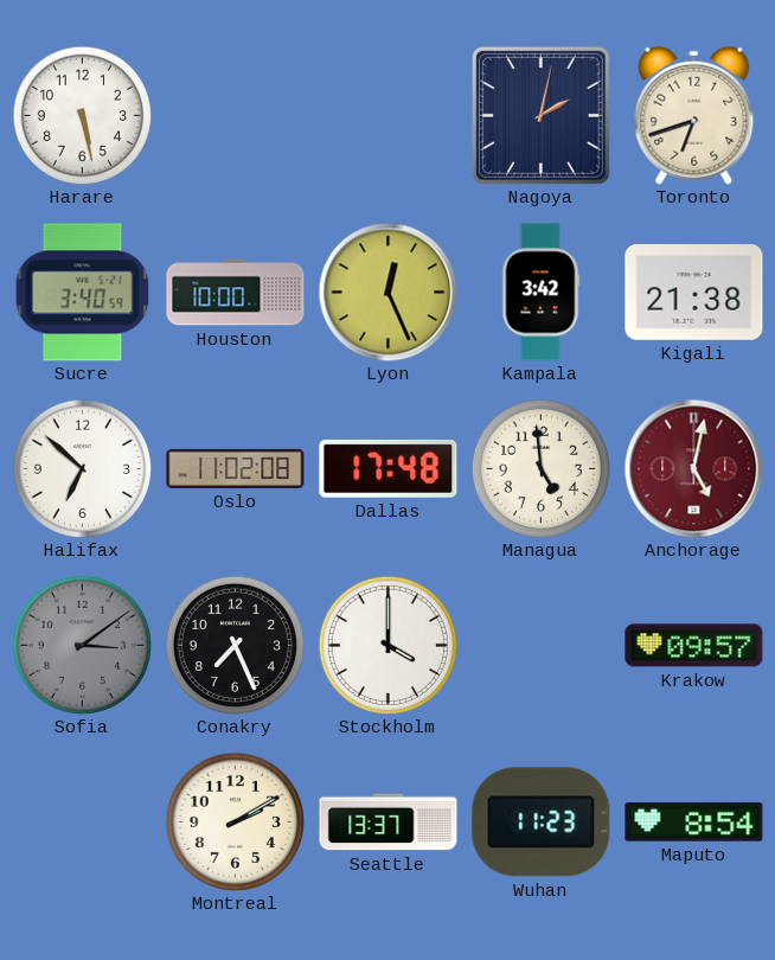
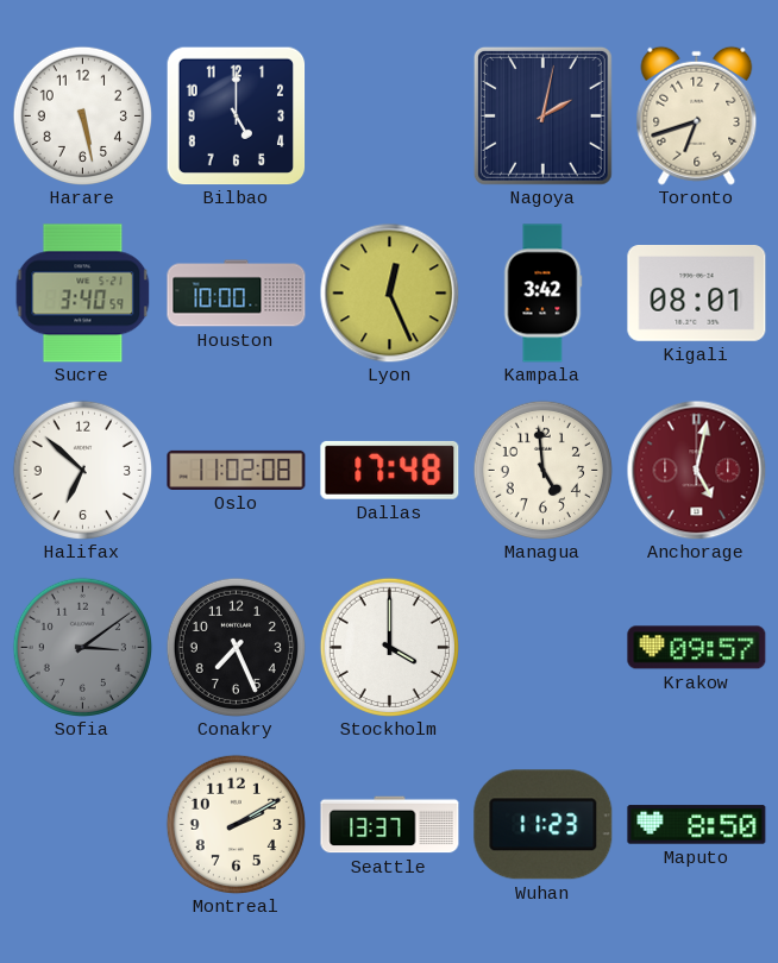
Bilbao: none -> 5:00 (236, 115)
Kigali: 21:38 -> 08:01 (697, 294)
Maputo: 8:54 -> 8:50 (697, 825)
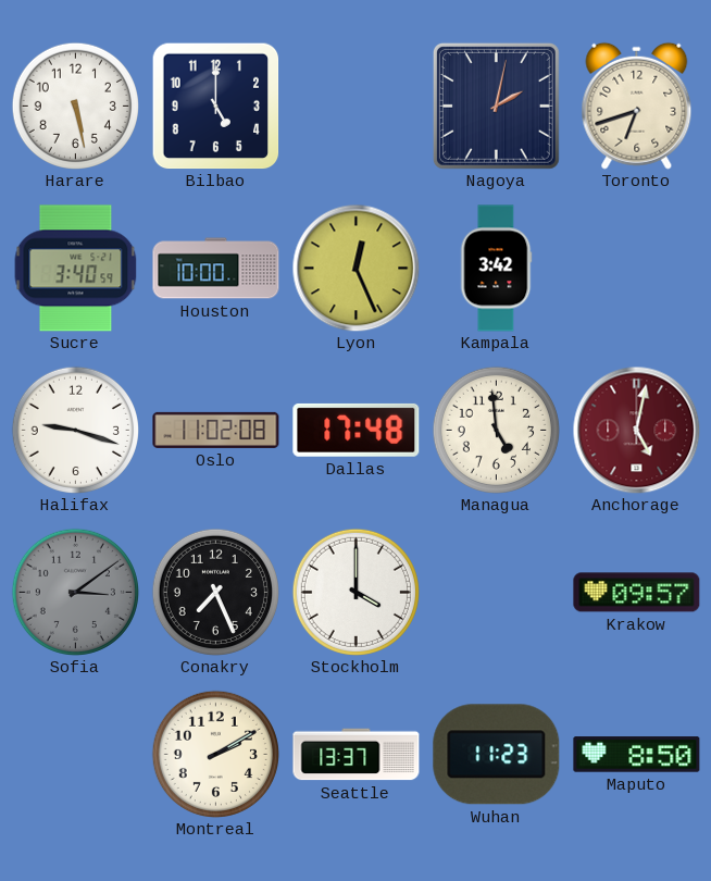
Kigali: 08:01 -> none (697, 294)
Halifax: 6:52 -> 9:18 (75, 430)
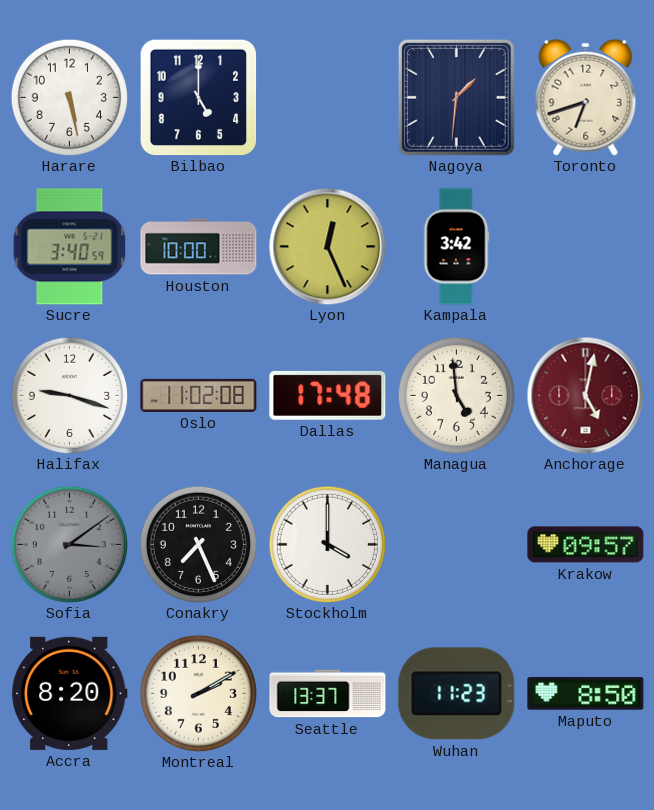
Nagoya: 2:02 -> 1:31 (456, 97)
Accra: none -> 8:20 (70, 693)
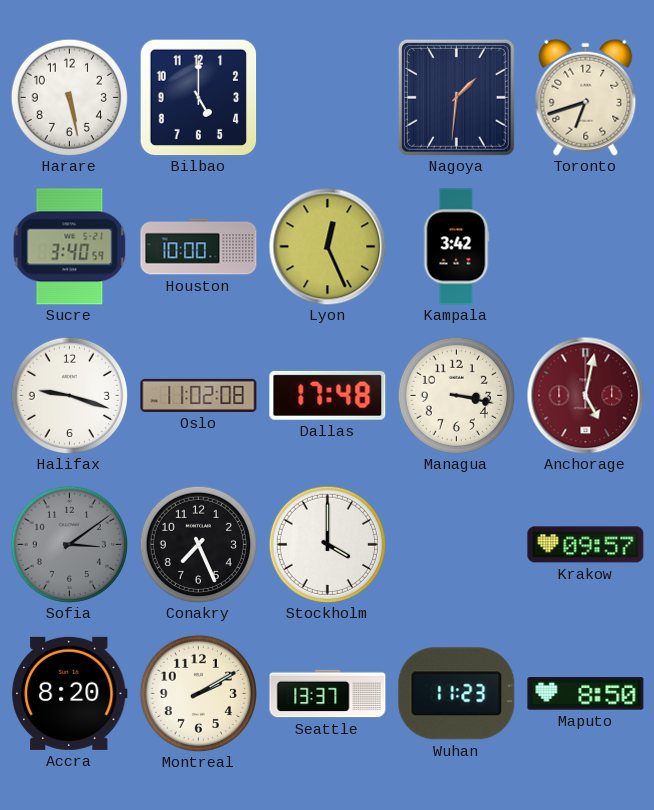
Managua: 4:59 -> 3:17 (456, 395)
